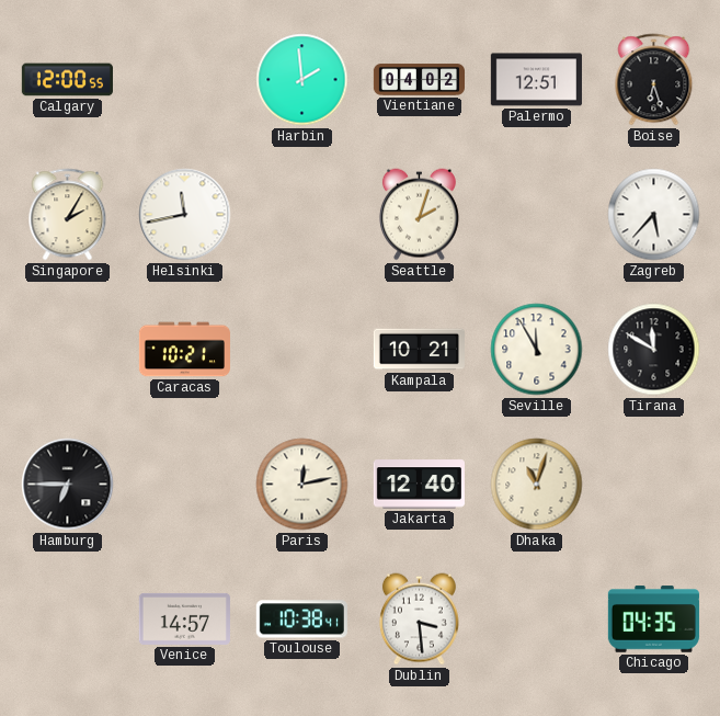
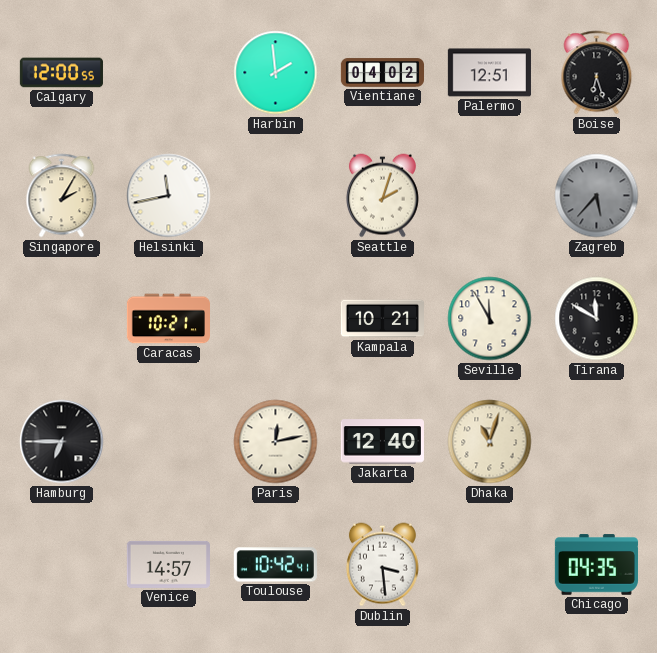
Zagreb dial: white -> grey (597, 196)
Toulouse: 10:38 -> 10:42 (275, 565)
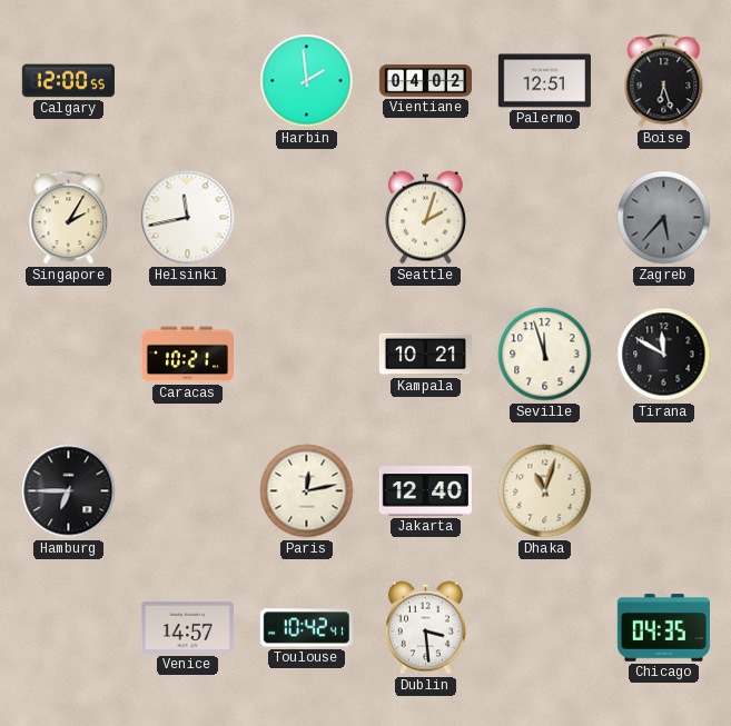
Seville: 11:55 -> 11:57 (545, 355)
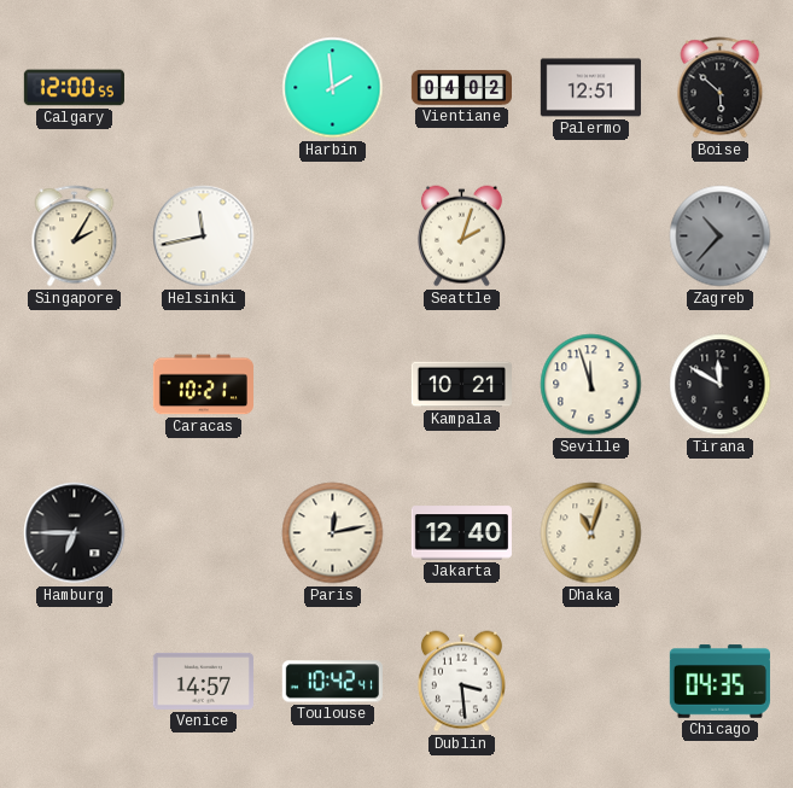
Boise: 6:27 -> 5:52 (721, 88)
Zagreb: 5:37 -> 10:37 (721, 237)
